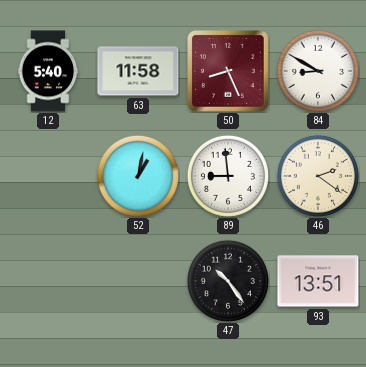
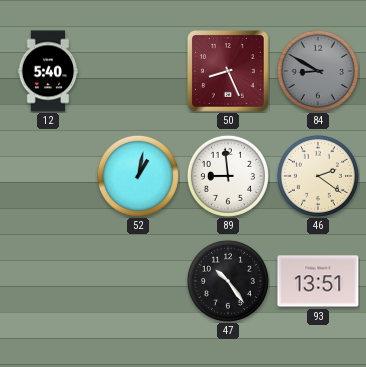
63: 11:58 -> none (138, 71)
84 dial: white -> grey (318, 71)
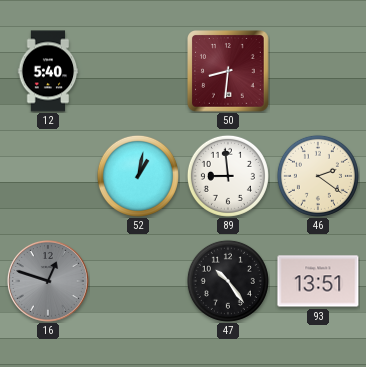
50: 8:26 -> 8:31 (229, 72)
84: 8:50 -> none (318, 71)
16: none -> 12:48 (49, 282)
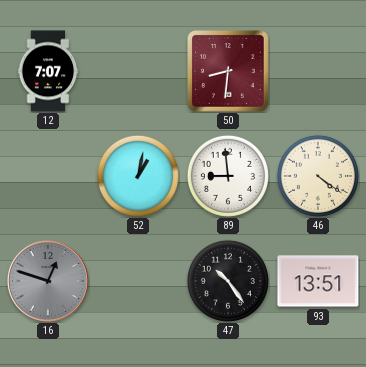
12: 5:40 -> 7:07 (48, 71)
46: 2:21 -> 4:21 (318, 176)
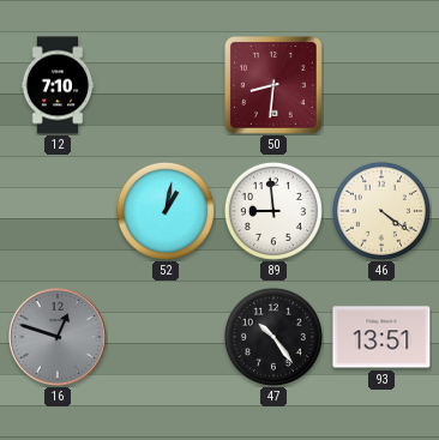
12: 7:07 -> 7:10 (58, 85)
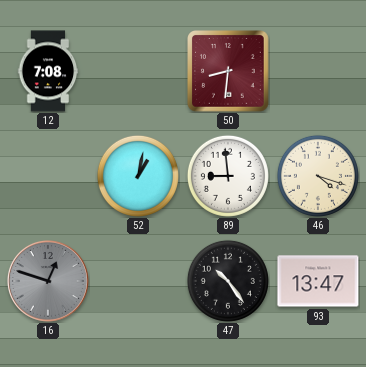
12: 7:10 -> 7:08 (48, 71)
46: 4:21 -> 4:18 (318, 176)
93: 13:51 -> 13:47 (318, 281)
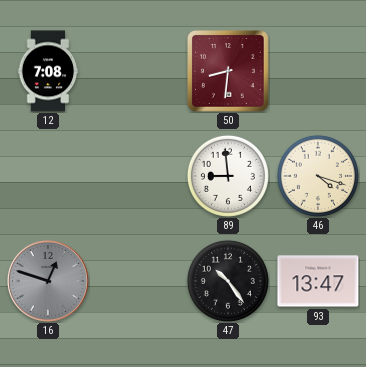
52: 1:02 -> none (138, 176)
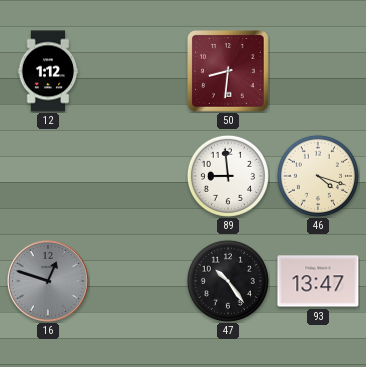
12: 7:08 -> 1:12 (48, 71)
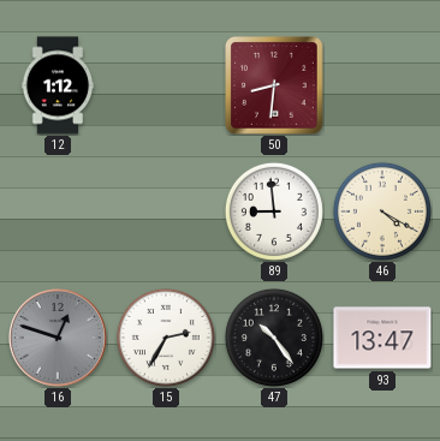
46: 4:18 -> 4:20 (382, 211)
15: none -> 2:35 (166, 338)
